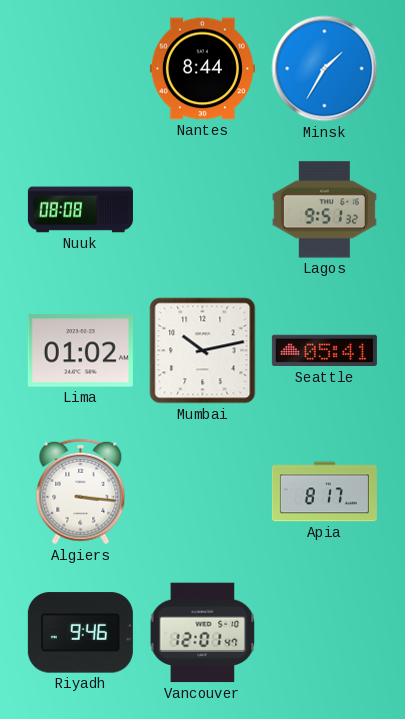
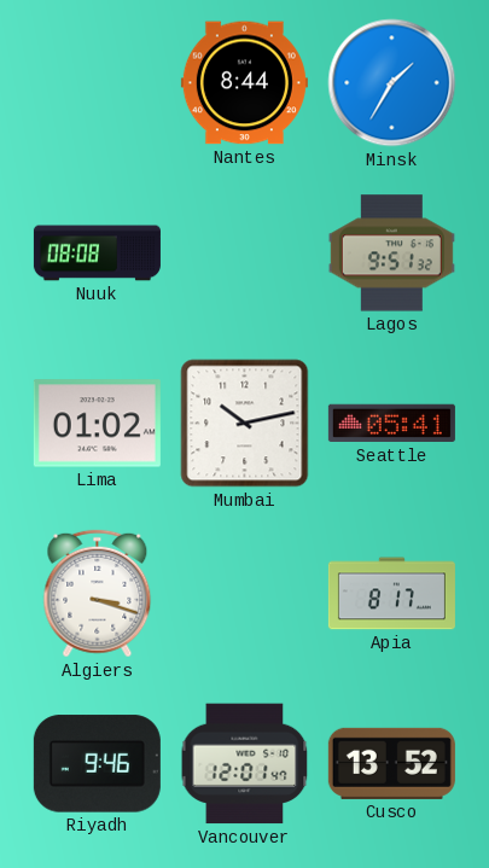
Algiers: 3:16 -> 3:18 (98, 594)
Cusco: none -> 13:52 (391, 763)
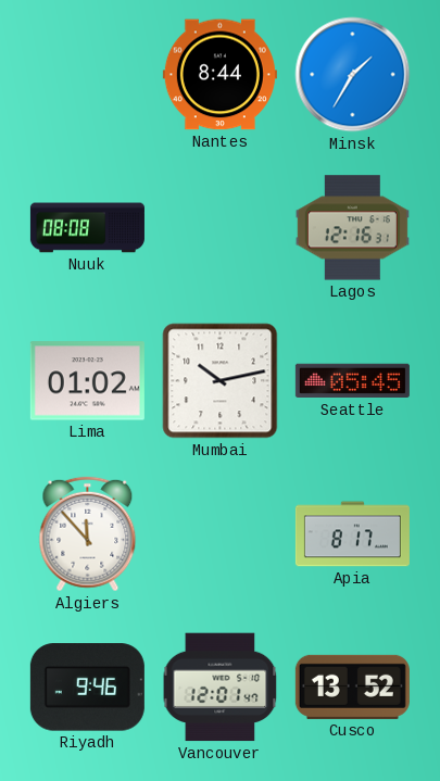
Lagos: 9:51 -> 12:16 (352, 228)
Seattle: 05:41 -> 05:45 (352, 381)
Algiers: 3:18 -> 11:53 (88, 534)
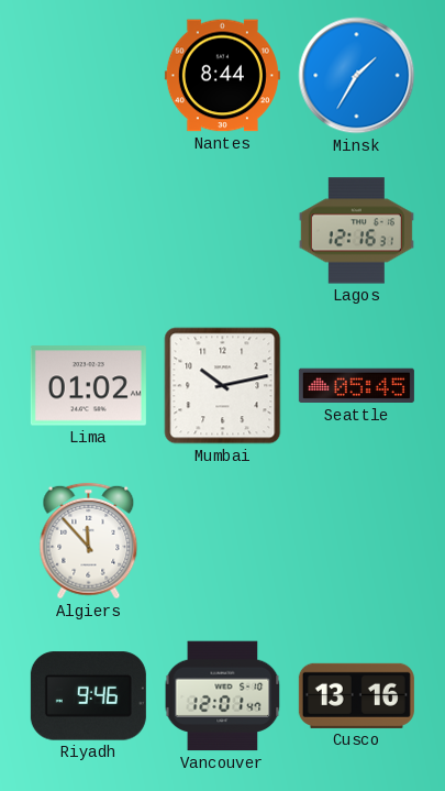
Nuuk: 08:08 -> none (87, 228)
Apia: 8:17 -> none (352, 534)
Cusco: 13:52 -> 13:16 (356, 695)
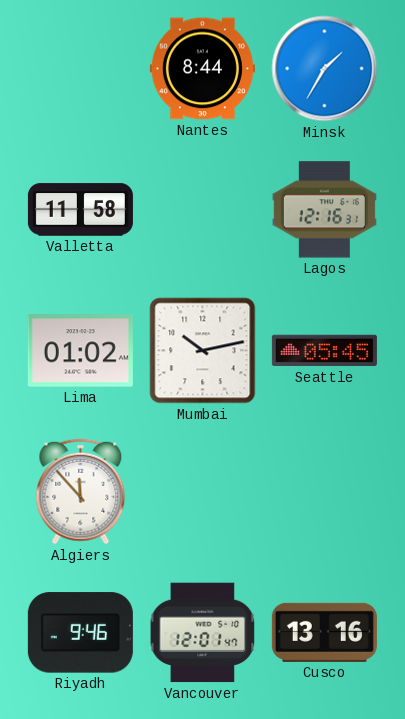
Valletta: none -> 11:58 (80, 210)
